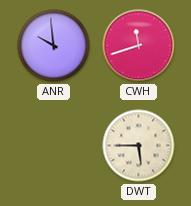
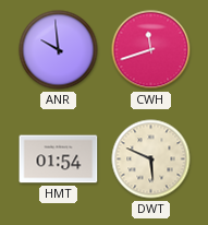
HMT: none -> 01:54 (59, 159)
DWT: 5:45 -> 5:49 (151, 159)
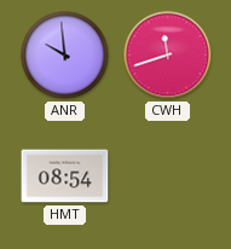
HMT: 01:54 -> 08:54 (65, 176)
DWT: 5:49 -> none (151, 159)
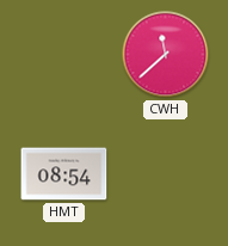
ANR: 9:59 -> none (65, 56)
CWH: 11:42 -> 11:38 (166, 55)
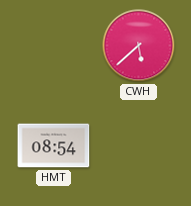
CWH: 11:38 -> 5:38 (139, 46)
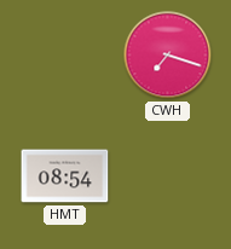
CWH: 5:38 -> 7:18 (168, 56)
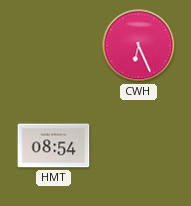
CWH: 7:18 -> 6:26 (139, 46)
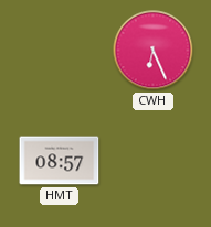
HMT: 08:54 -> 08:57 (60, 161)
